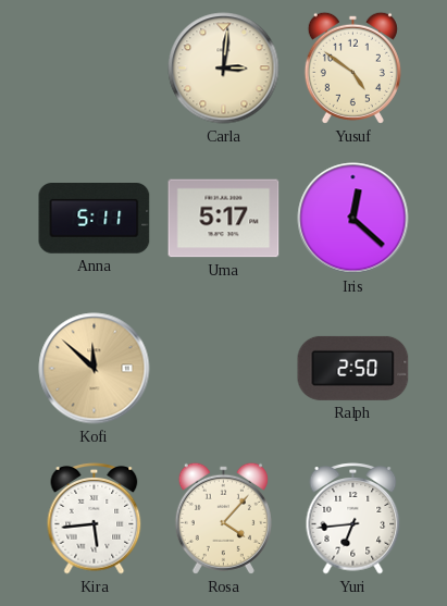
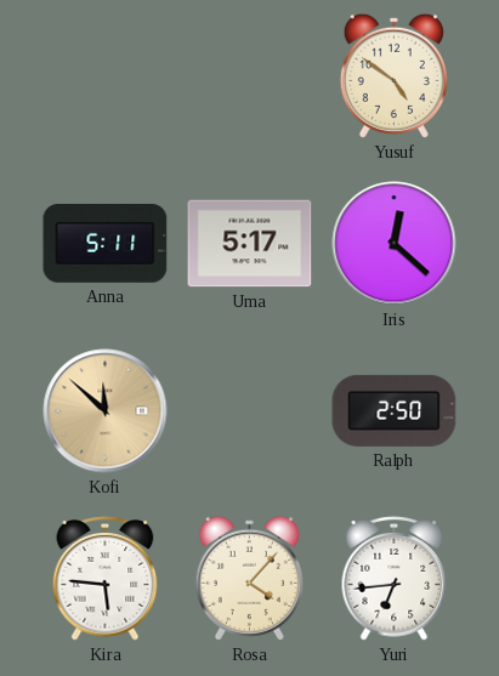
Carla: 3:01 -> none (224, 69)
Kira: 5:44 -> 5:46 (106, 579)
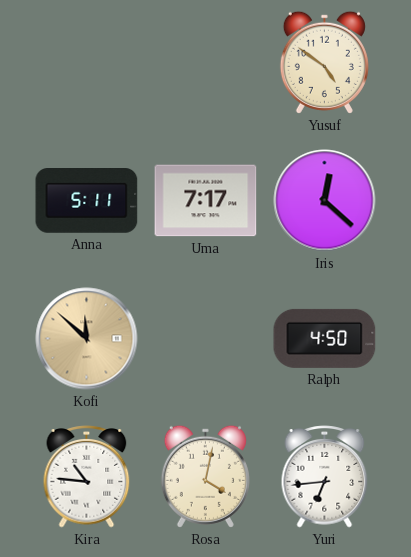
Uma: 5:17 -> 7:17 (206, 201)
Ralph: 2:50 -> 4:50 (325, 338)
Kira: 5:46 -> 10:46 (87, 477)
Rosa: 4:07 -> 4:02 (205, 476)
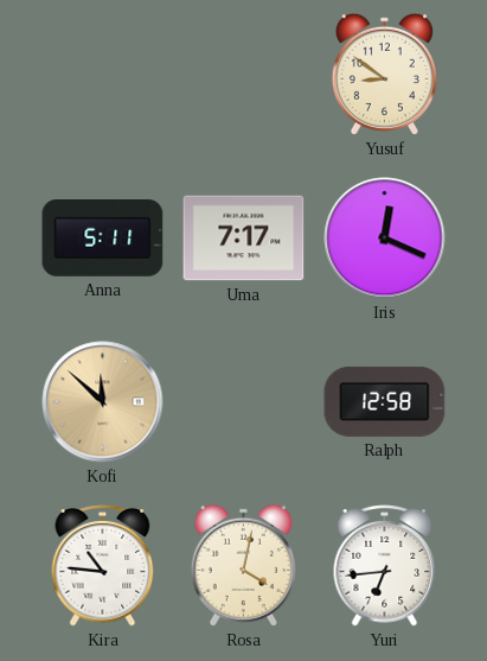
Yusuf: 4:51 -> 8:51 (384, 74)
Iris: 12:22 -> 12:19 (385, 239)
Ralph: 4:50 -> 12:58 (385, 401)
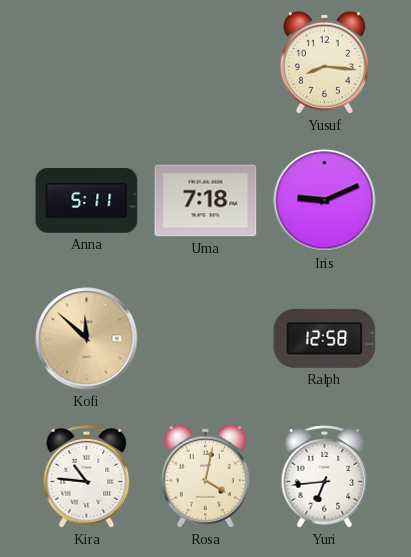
Yusuf: 8:51 -> 8:16 (324, 62)
Uma: 7:17 -> 7:18 (206, 201)
Iris: 12:19 -> 9:11 (325, 201)
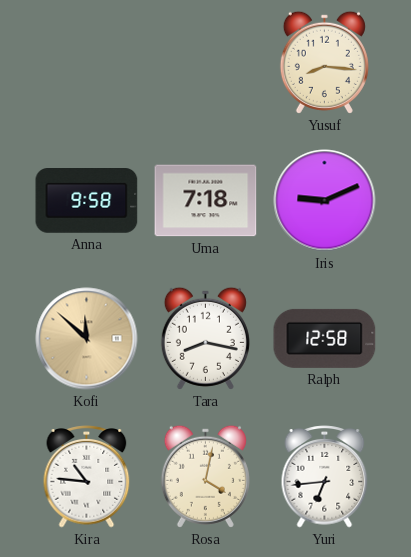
Anna: 5:11 -> 9:58 (87, 201)
Tara: none -> 8:17 (205, 338)
